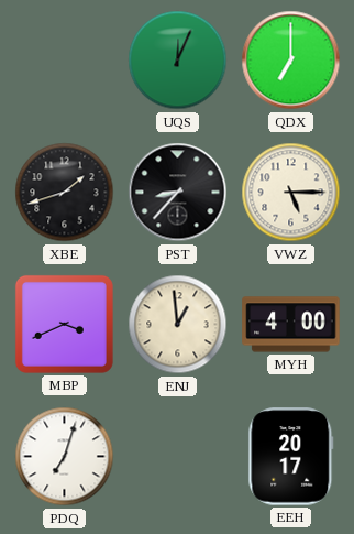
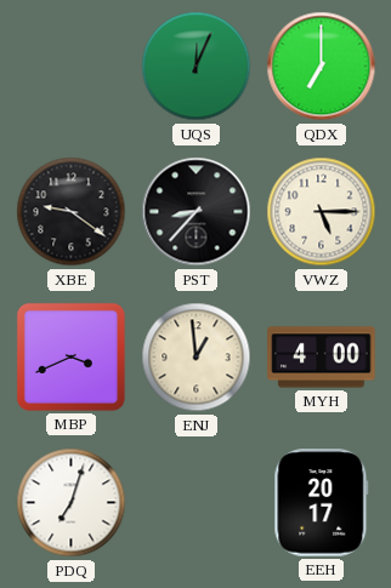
XBE: 1:42 -> 9:21 (72, 212)
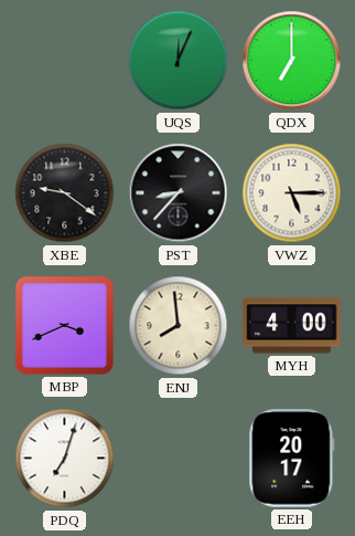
ENJ: 12:59 -> 7:59 (179, 326)
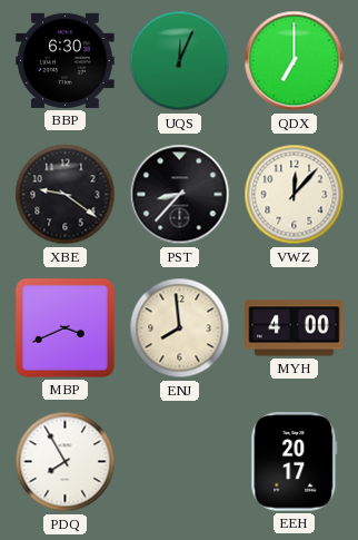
BBP: none -> 6:30 (66, 60)
VWZ: 5:15 -> 12:07 (295, 195)
PDQ: 7:03 -> 7:55 (66, 462)
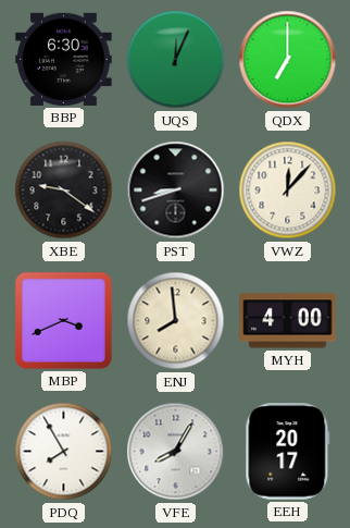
PST: 8:37 -> 8:42 (176, 191)
VFE: none -> 8:05 (176, 452)
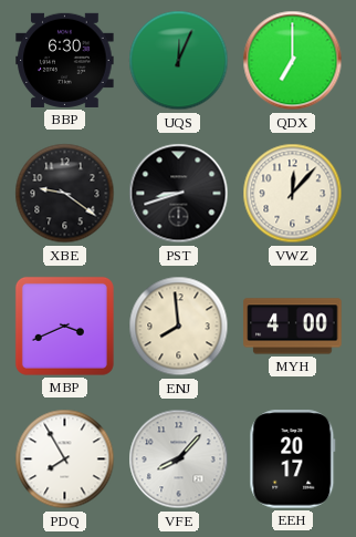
VFE: 8:05 -> 8:07 (179, 459)
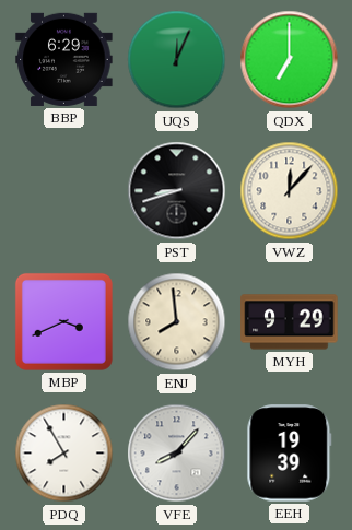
BBP: 6:30 -> 6:29 (64, 59)
XBE: 9:21 -> none (65, 194)
MYH: 4:00 -> 9:29 (290, 322)
EEH: 20:17 -> 19:39 (290, 454)
